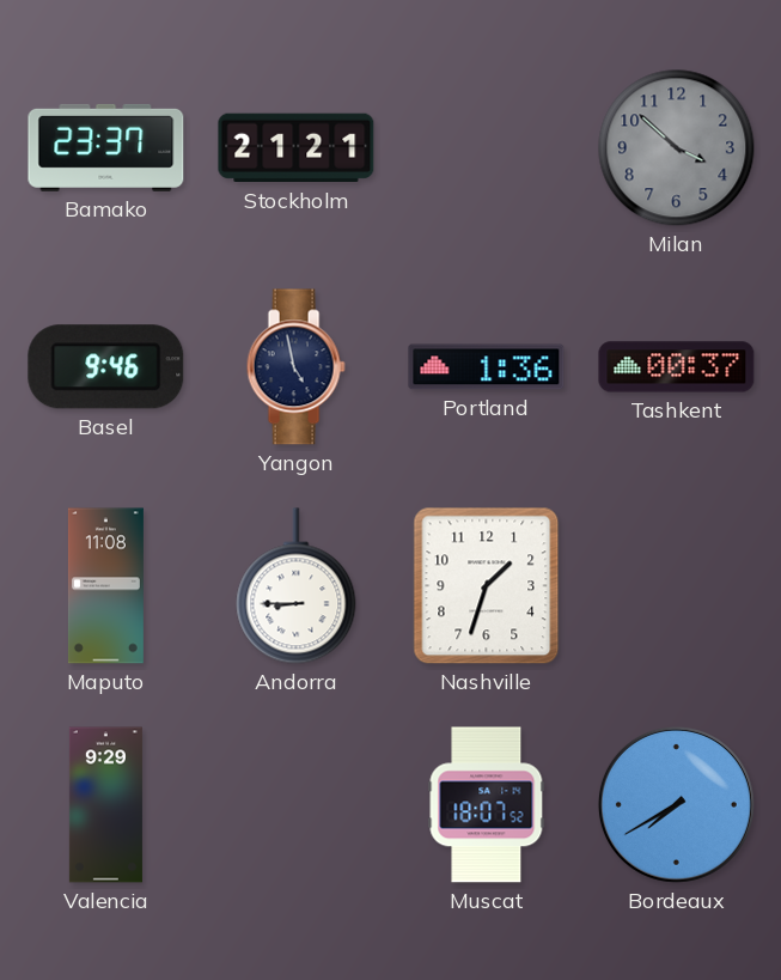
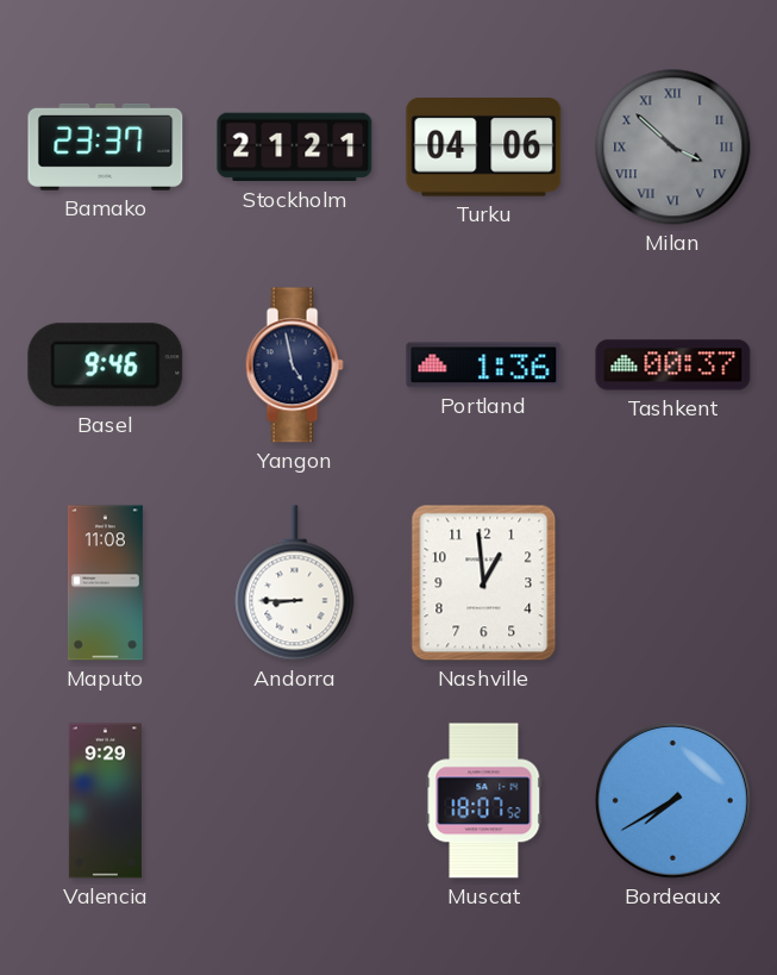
Turku: none -> 04:06 (484, 148)
Milan numerals: Arabic -> Roman (673, 148)
Nashville: 1:33 -> 12:59 (484, 583)
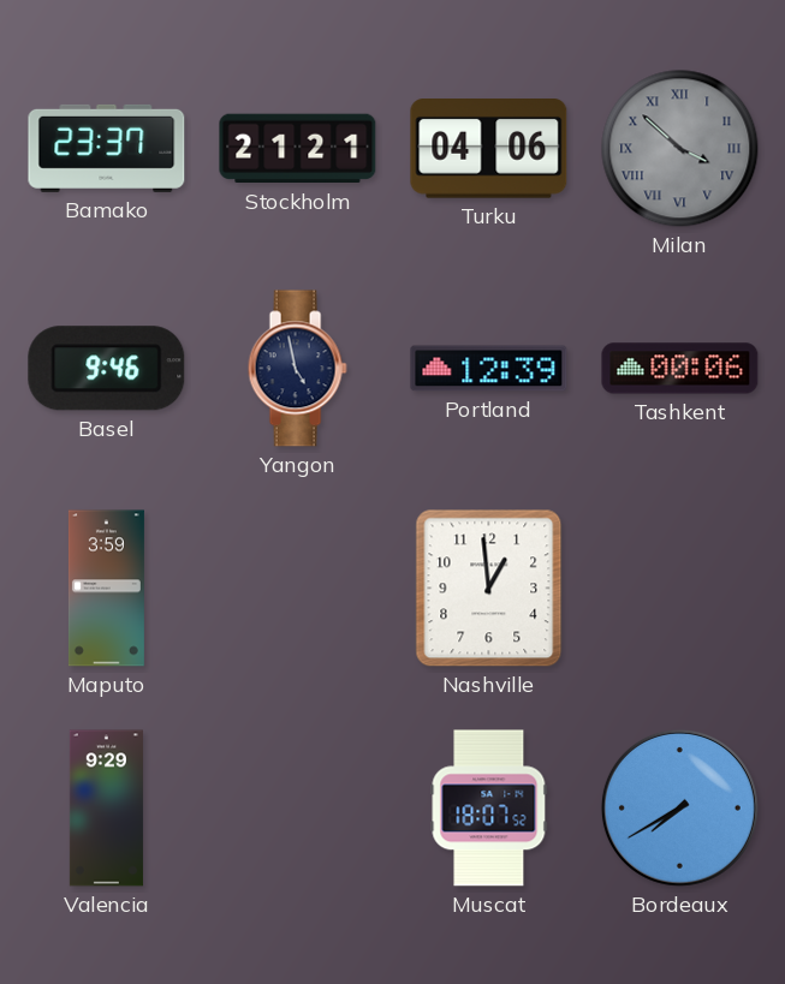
Portland: 1:36 -> 12:39 (489, 369)
Tashkent: 00:37 -> 00:06 (680, 369)
Maputo: 11:08 -> 3:59 (106, 589)
Andorra: 8:45 -> none (295, 583)
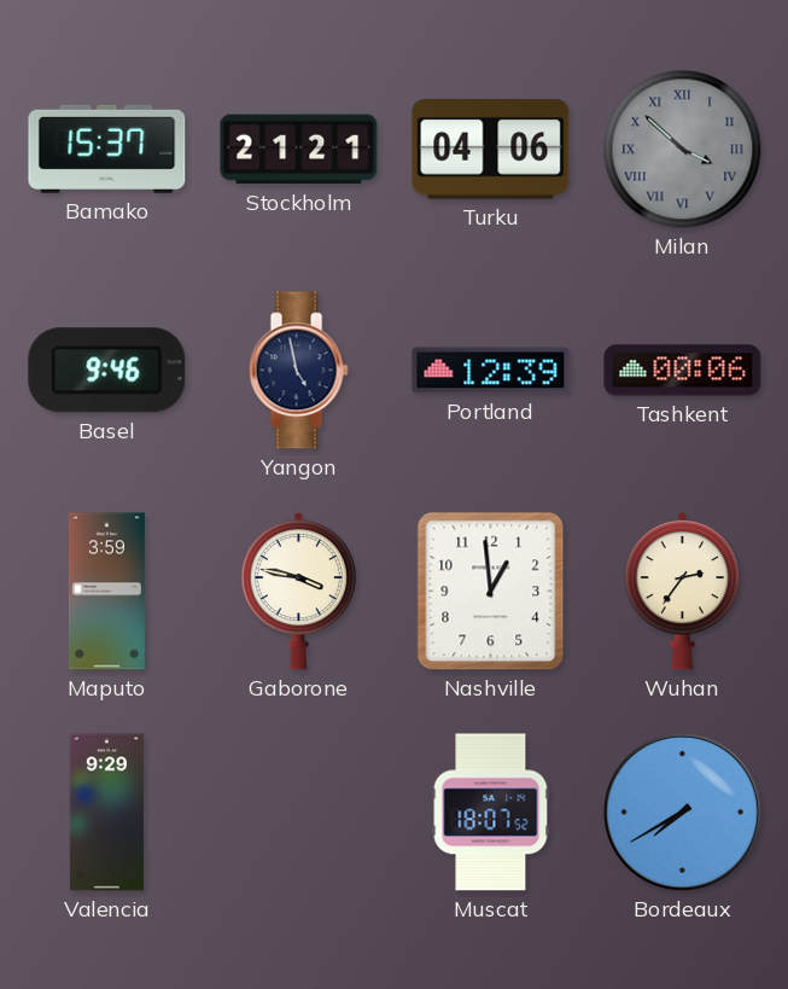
Bamako: 23:37 -> 15:37 (107, 149)
Gaborone: none -> 3:47 (299, 591)
Wuhan: none -> 2:36 (683, 591)
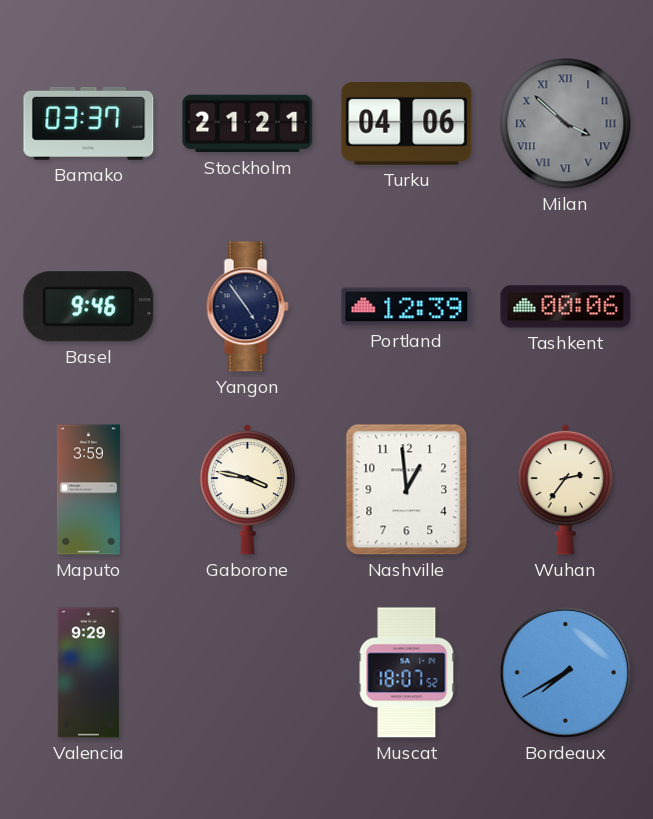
Bamako: 15:37 -> 03:37 (89, 123)
Yangon: 4:58 -> 4:54 (247, 307)
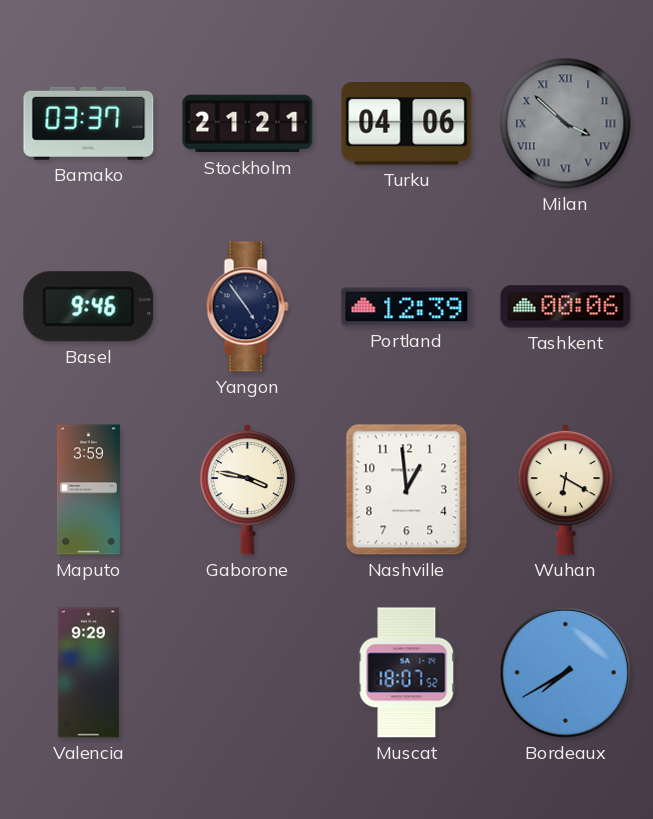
Wuhan: 2:36 -> 6:20 (566, 489)
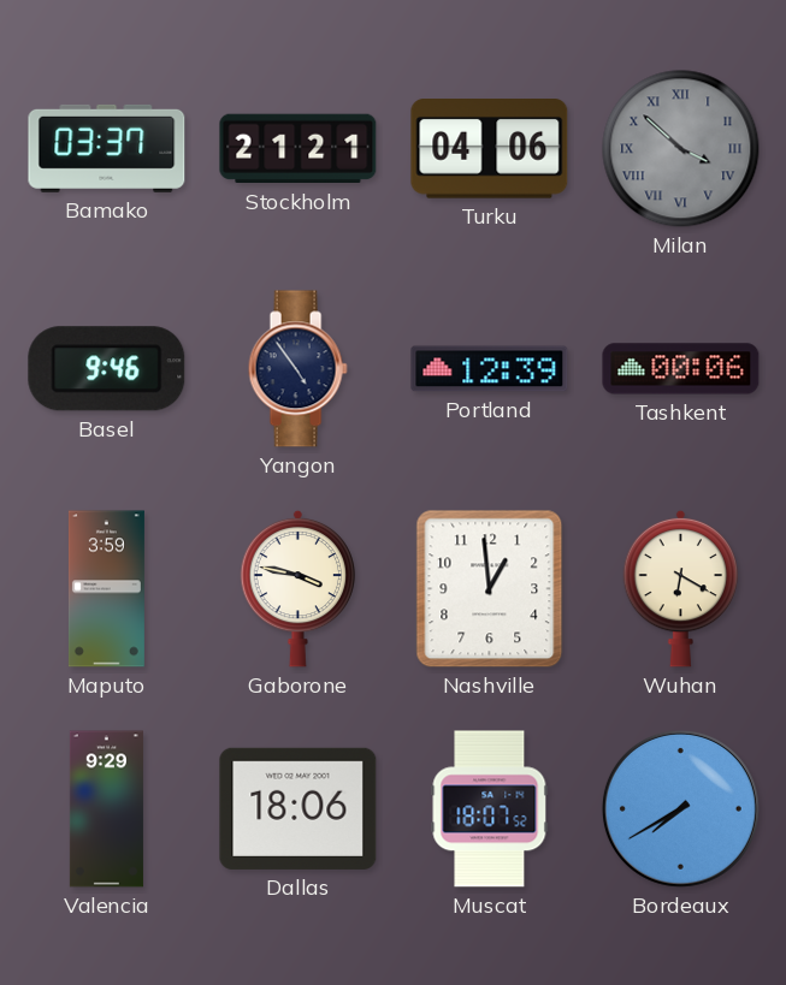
Dallas: none -> 18:06 (299, 808)
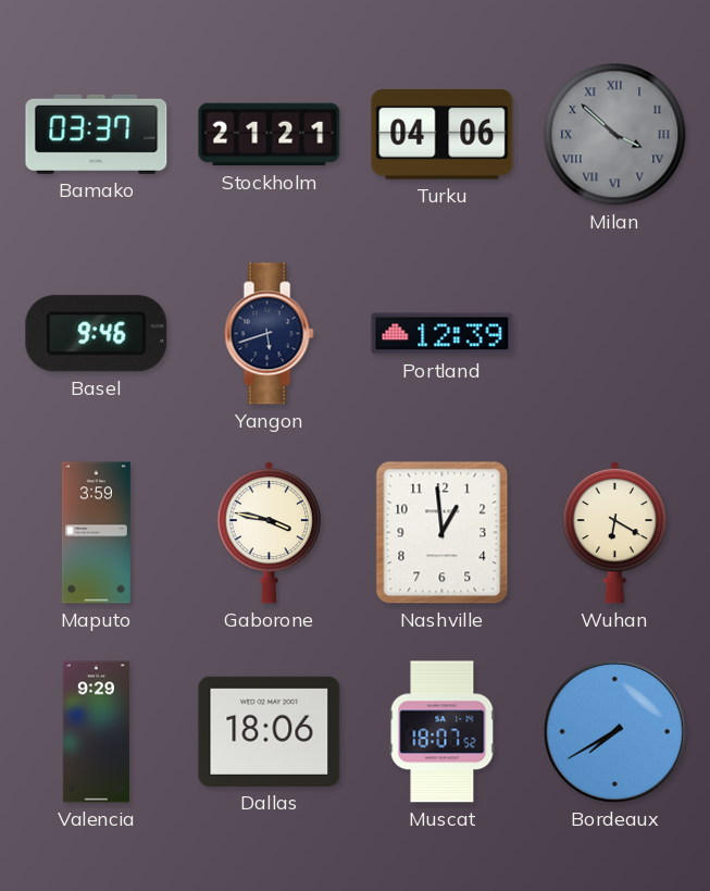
Yangon: 4:54 -> 5:42 (269, 334)
Tashkent: 00:06 -> none (681, 369)
